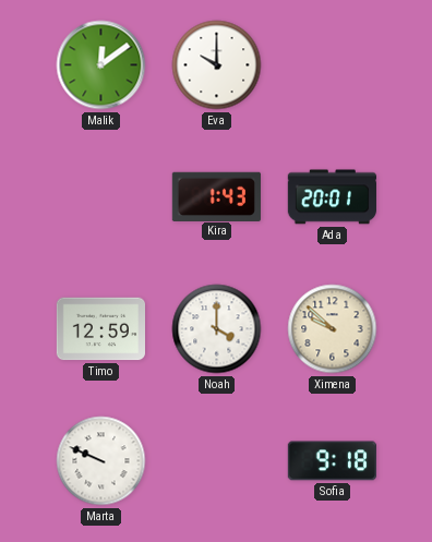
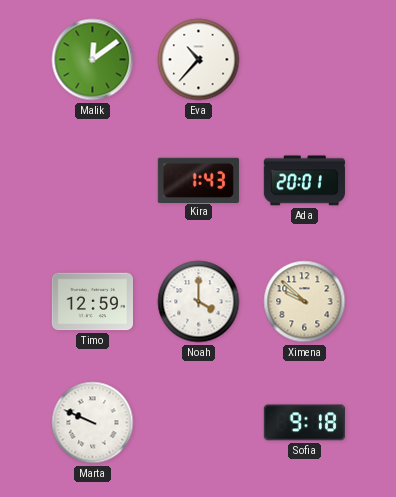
Eva: 10:00 -> 10:37 (199, 60)
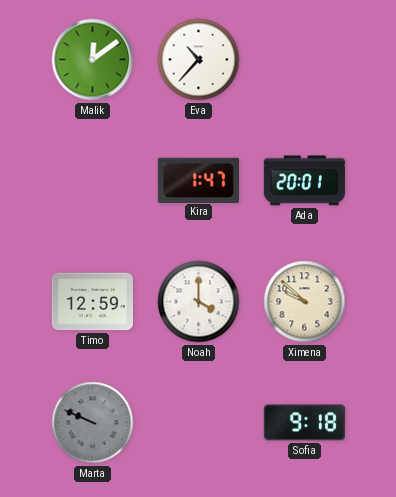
Kira: 1:43 -> 1:47 (198, 180)
Marta dial: white -> grey (93, 423)
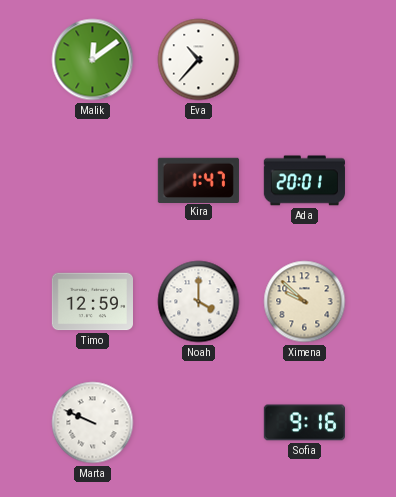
Marta dial: grey -> white (93, 423)
Sofia: 9:18 -> 9:16 (304, 423)
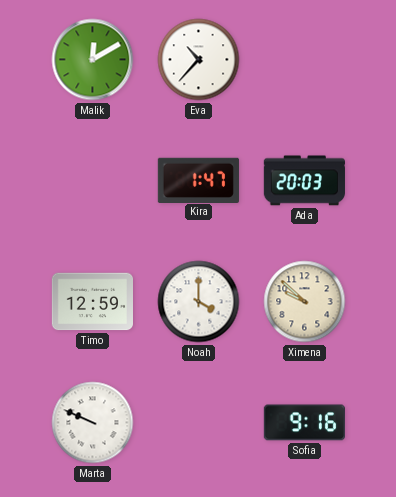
Malik: 12:09 -> 12:10 (93, 60)
Ada: 20:01 -> 20:03 (304, 181)
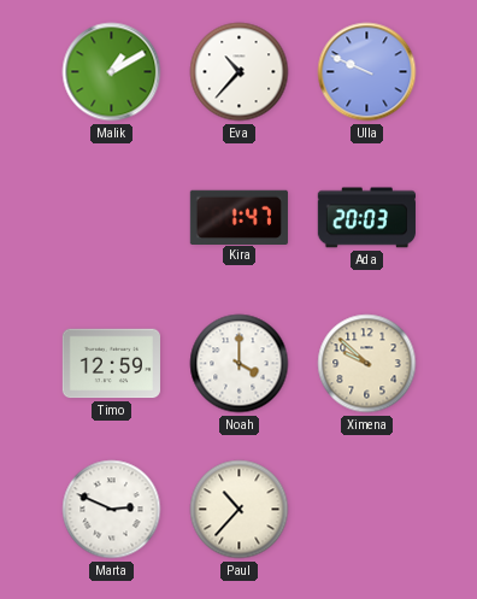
Malik: 12:10 -> 1:10 (112, 72)
Ulla: none -> 9:49 (367, 72)
Marta: 9:49 -> 2:49 (112, 510)
Paul: none -> 10:37 (240, 510)
Sofia: 9:16 -> none (304, 423)
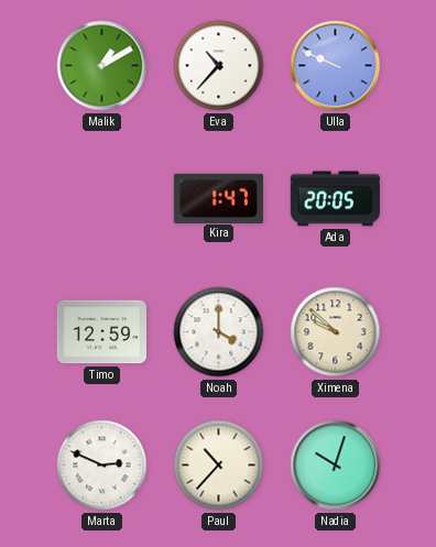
Ada: 20:03 -> 20:05 (335, 199)
Nadia: none -> 10:03 (336, 466)
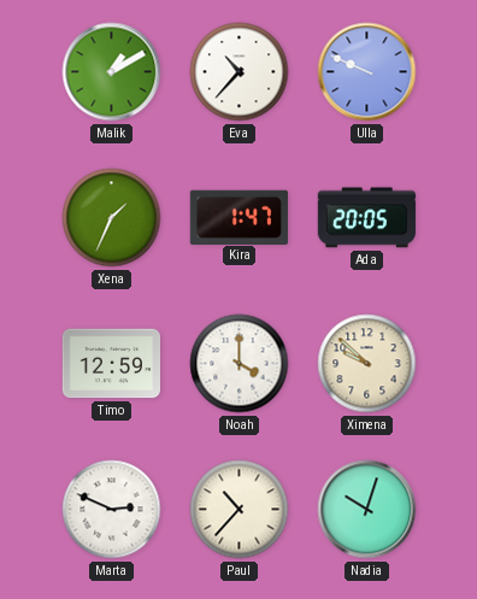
Xena: none -> 1:34 (112, 218)
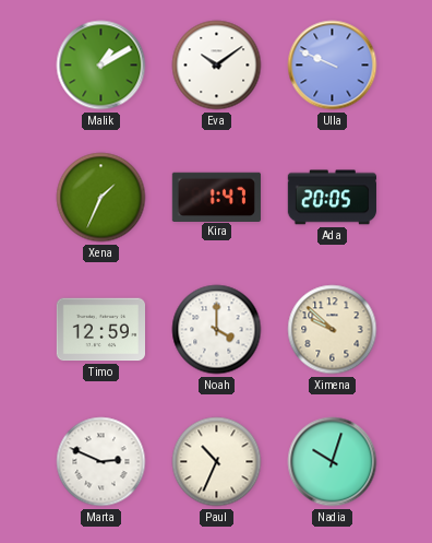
Eva: 10:37 -> 10:09 (217, 66)
Paul: 10:37 -> 10:34 (217, 462)
